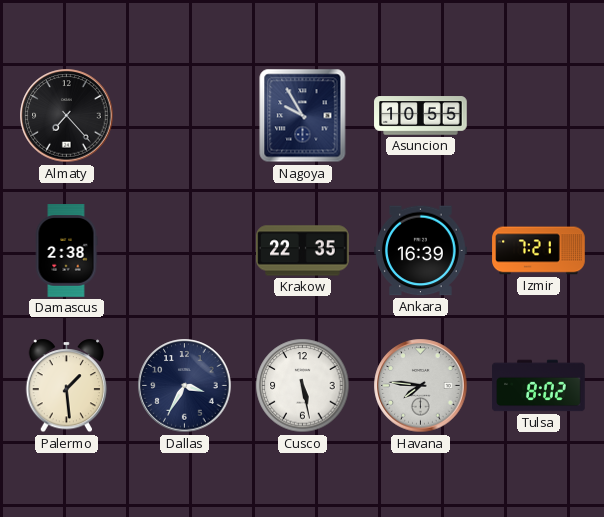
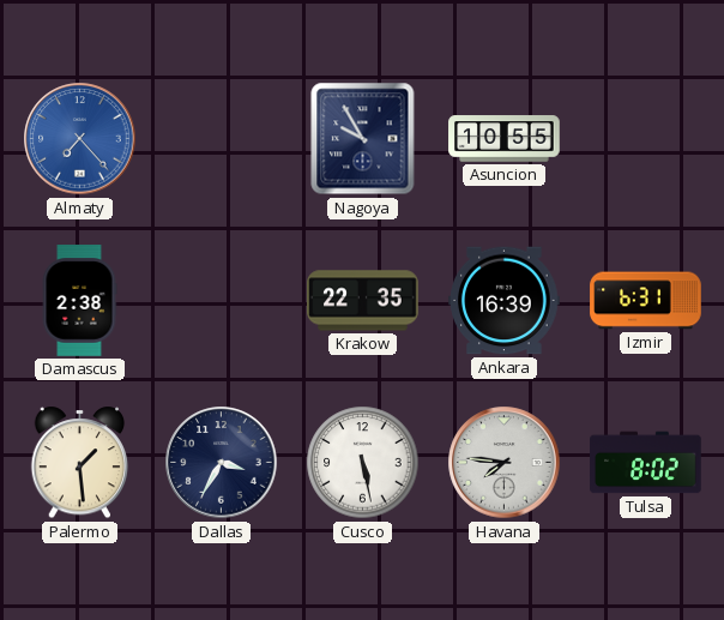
Almaty dial: black -> blue (80, 139)
Izmir: 7:21 -> 6:31 (646, 301)
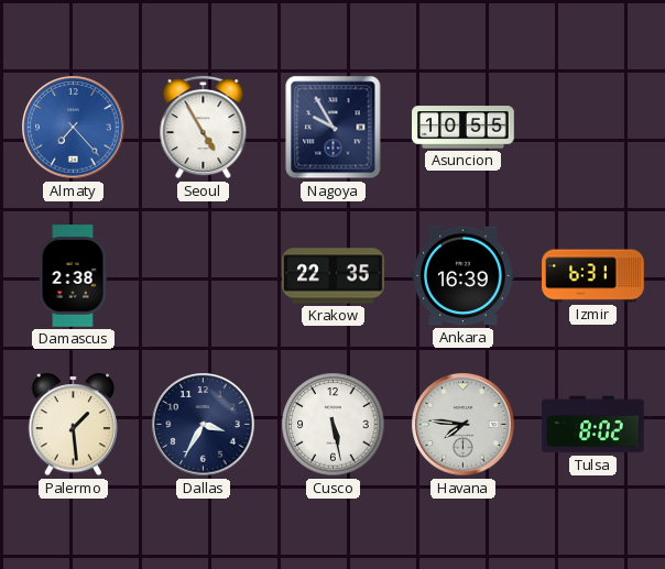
Seoul: none -> 4:55 (204, 128)
